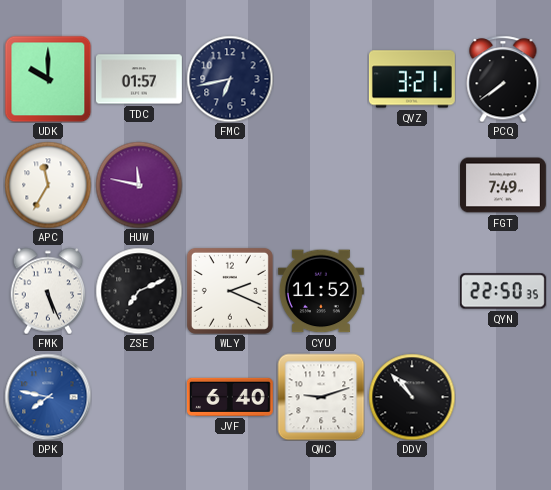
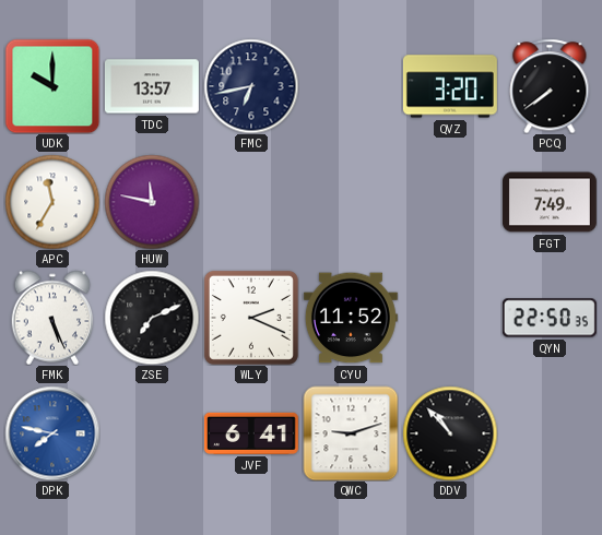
TDC: 01:57 -> 13:57 (152, 86)
QVZ: 3:21 -> 3:20 (450, 86)
JVF: 6:40 -> 6:41 (251, 433)
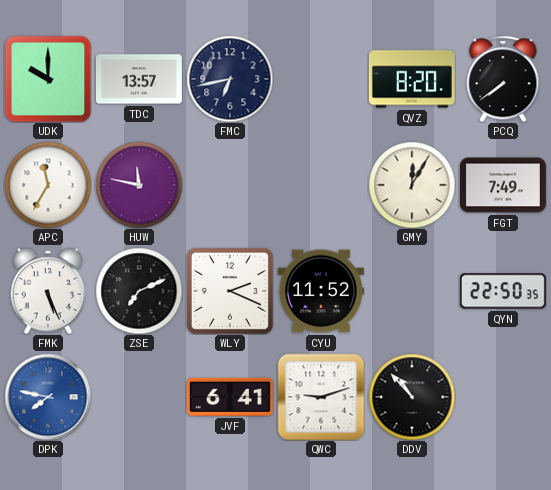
QVZ: 3:20 -> 8:20 (412, 79)
GMY: none -> 12:05 (412, 185)
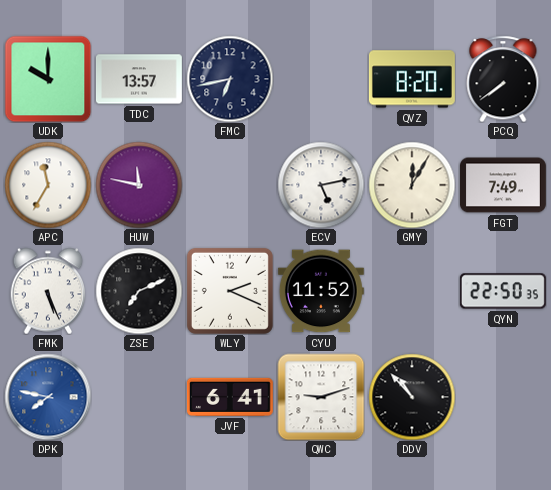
ECV: none -> 5:13 (321, 185)
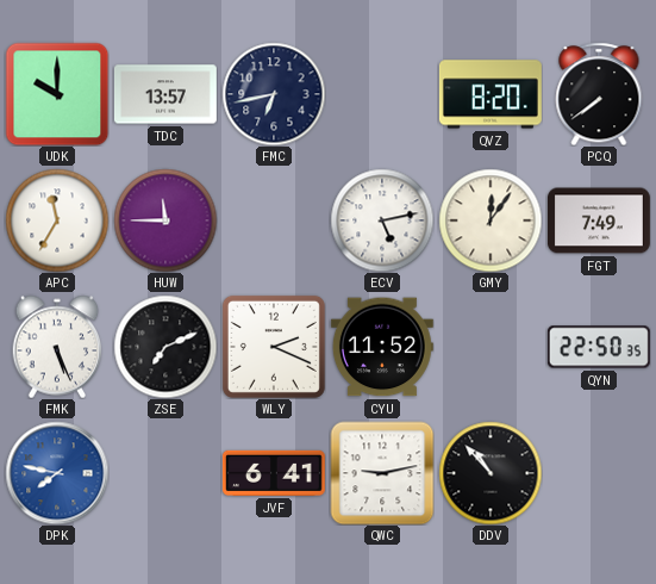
HUW: 11:47 -> 11:45 (165, 220)
GMY: 12:05 -> 12:06 (491, 220)
QWC: 9:12 -> 9:13 (382, 473)
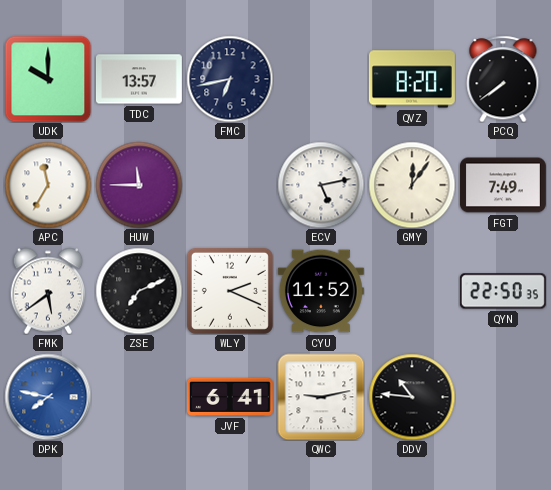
FMK: 5:26 -> 5:39 (48, 291)
DDV: 10:53 -> 10:46 (412, 397)
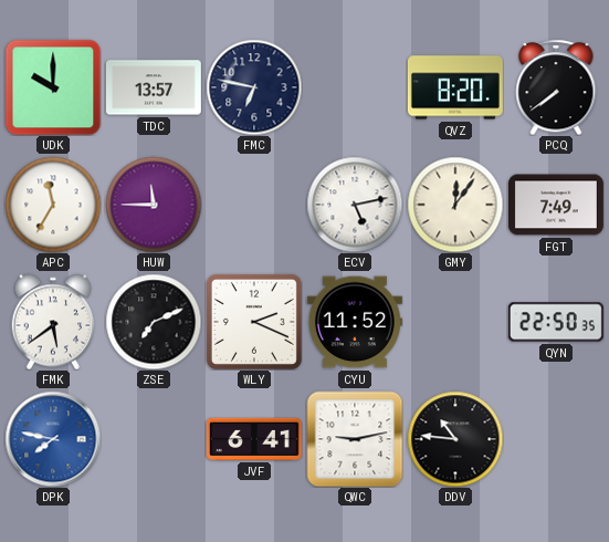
FMC: 6:43 -> 6:47 (254, 87)
